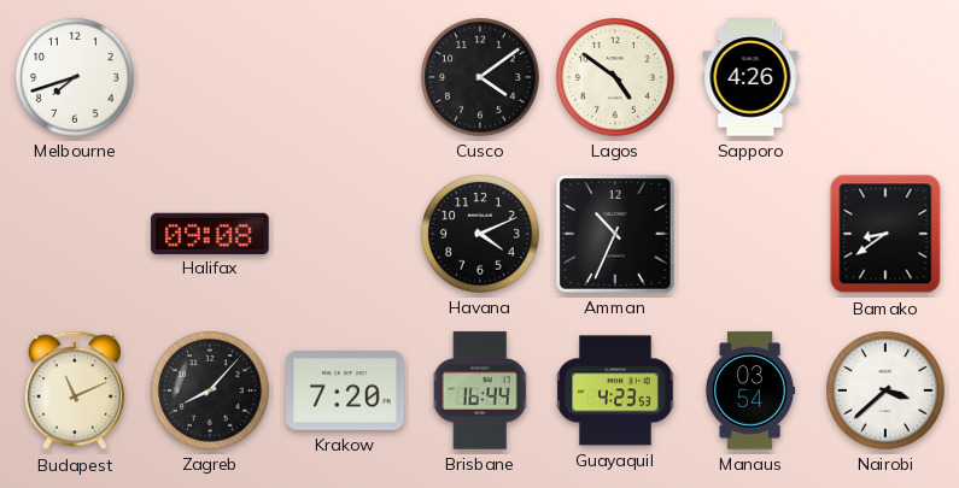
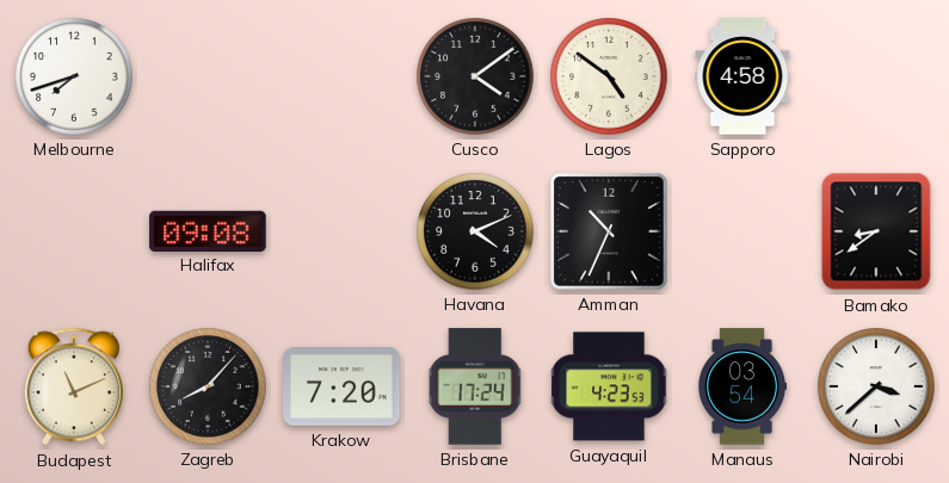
Sapporo: 4:26 -> 4:58 (742, 76)
Brisbane: 16:44 -> 17:24 (475, 386)
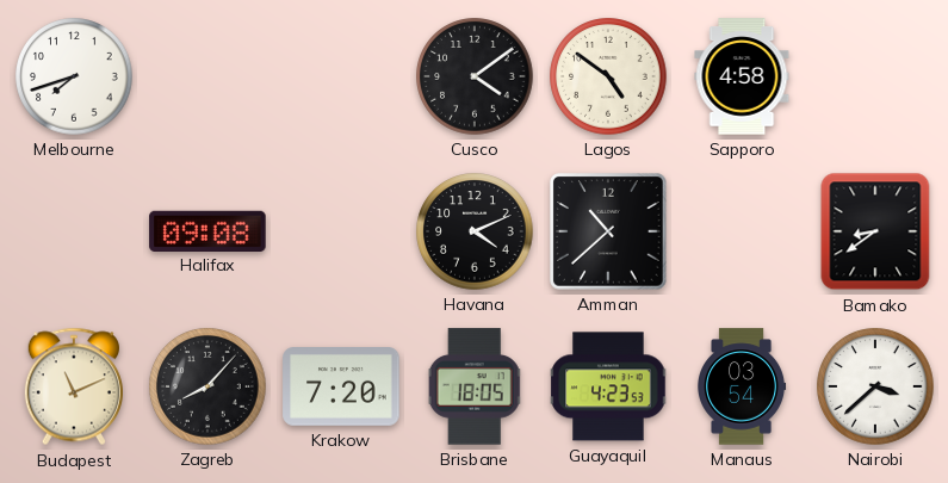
Amman: 10:34 -> 10:38 (609, 233)
Brisbane: 17:24 -> 18:05 (475, 386)
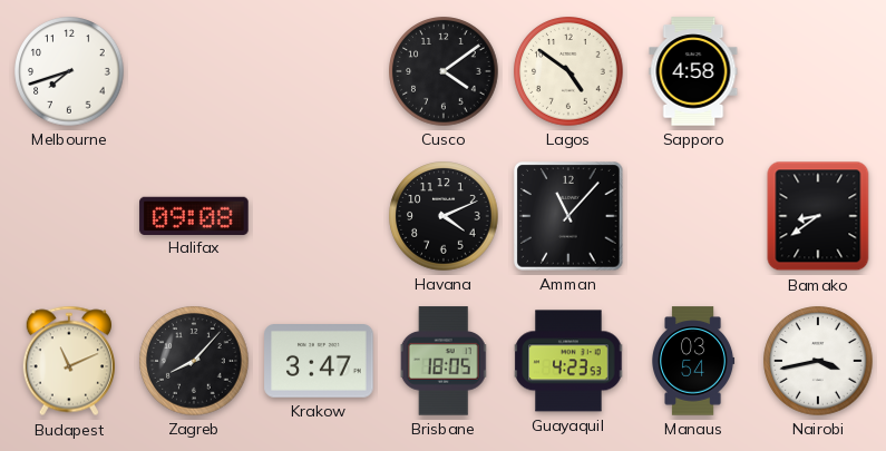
Amman: 10:38 -> 11:07 (569, 217)
Krakow: 7:20 -> 3:47 (319, 362)
Nairobi: 3:38 -> 3:43 (818, 361)
